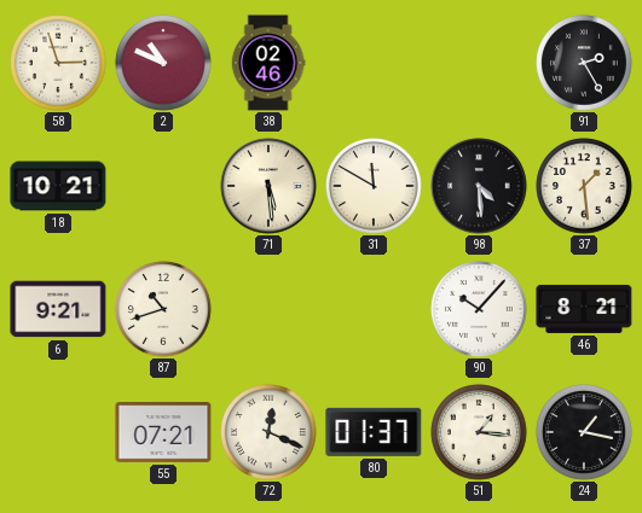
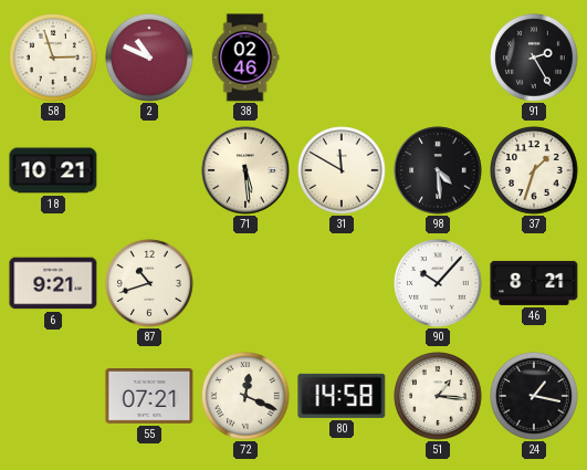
37: 1:29 -> 1:33 (534, 170)
80: 01:37 -> 14:58 (342, 396)
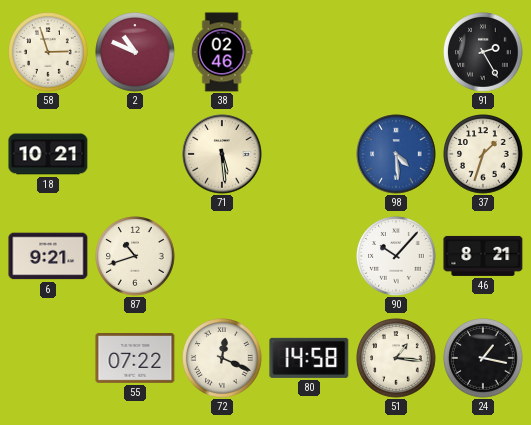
31: 11:50 -> none (342, 170)
98 dial: black -> blue (396, 154)
55: 07:21 -> 07:22 (135, 359)
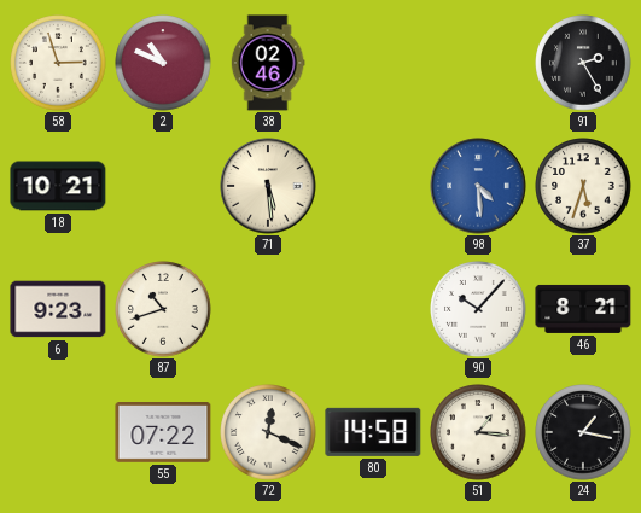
37: 1:33 -> 5:33 (583, 186)
6: 9:21 -> 9:23 (58, 309)
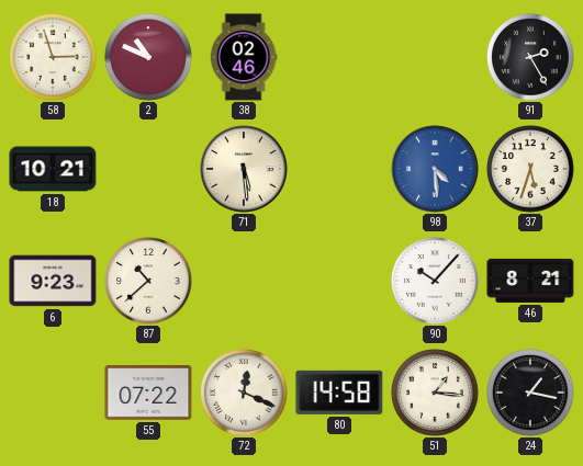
87: 10:42 -> 10:38 (148, 281)
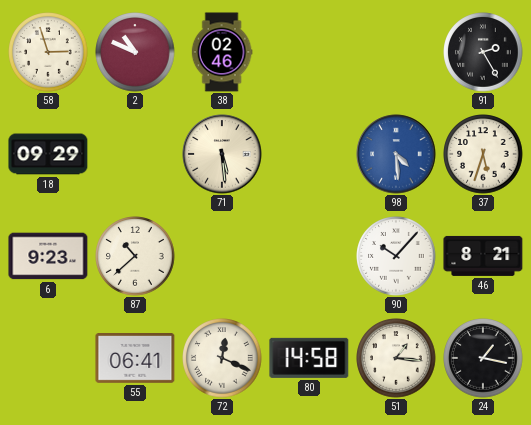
18: 10:21 -> 09:29 (48, 154)
55: 07:22 -> 06:41 (135, 359)
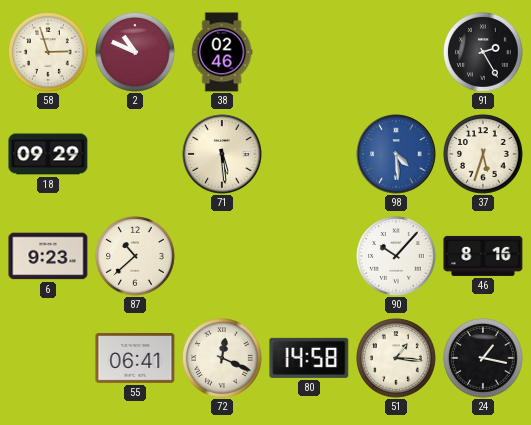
46: 8:21 -> 8:16 (483, 256)
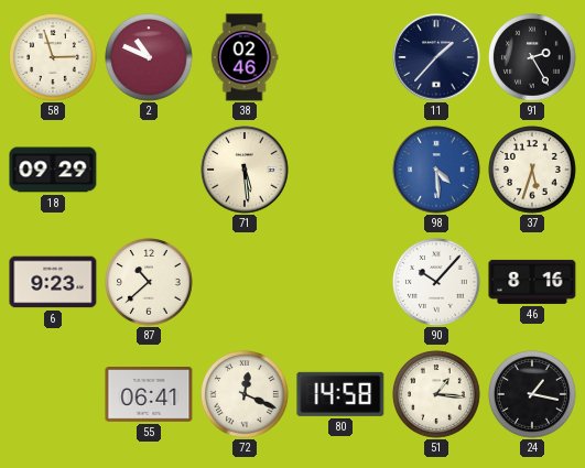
11: none -> 1:37 (436, 57)
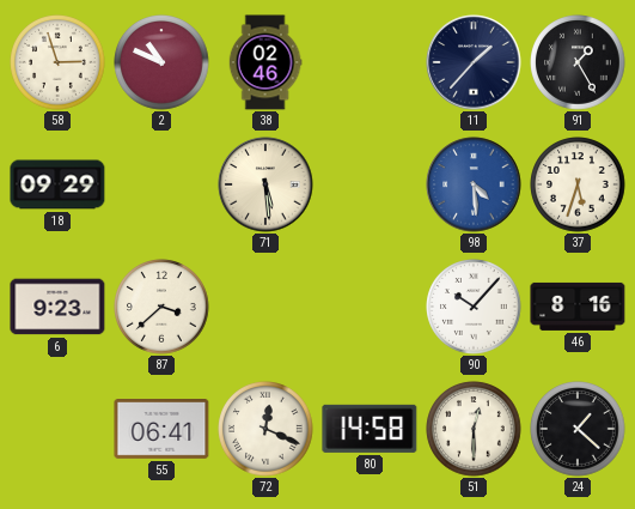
91: 2:25 -> 1:25 (578, 62)
87: 10:38 -> 3:38 (161, 307)
51: 1:16 -> 12:30 (474, 429)
24: 1:17 -> 1:22 (578, 429)
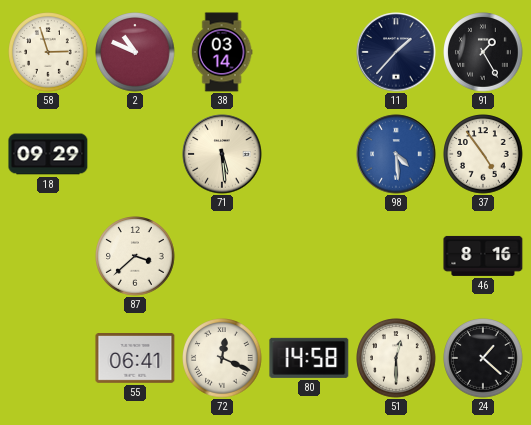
38: 02:46 -> 03:14 (222, 52)
37: 5:33 -> 4:54 (483, 154)
6: 9:23 -> none (57, 307)
90: 10:07 -> none (474, 307)
